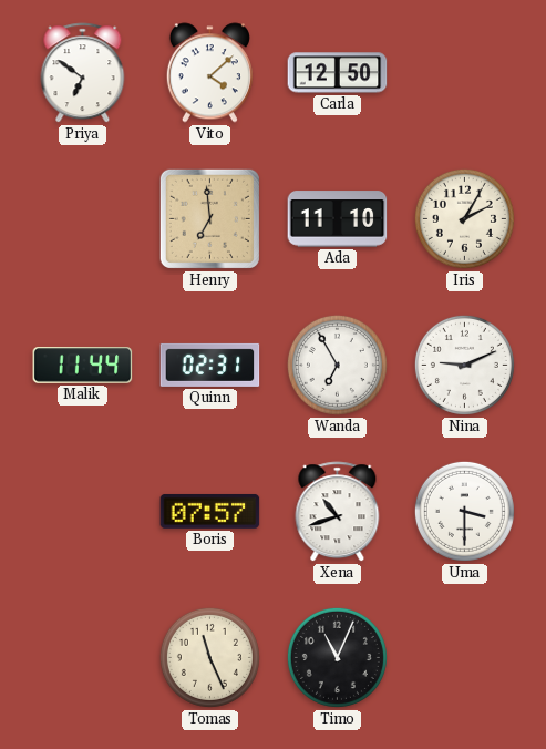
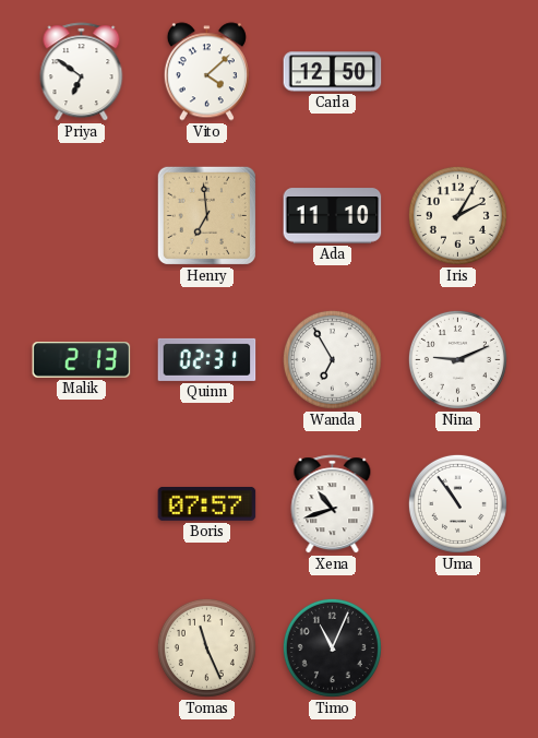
Malik: 11:44 -> 2:13 (82, 360)
Uma: 3:30 -> 10:54 (457, 503)
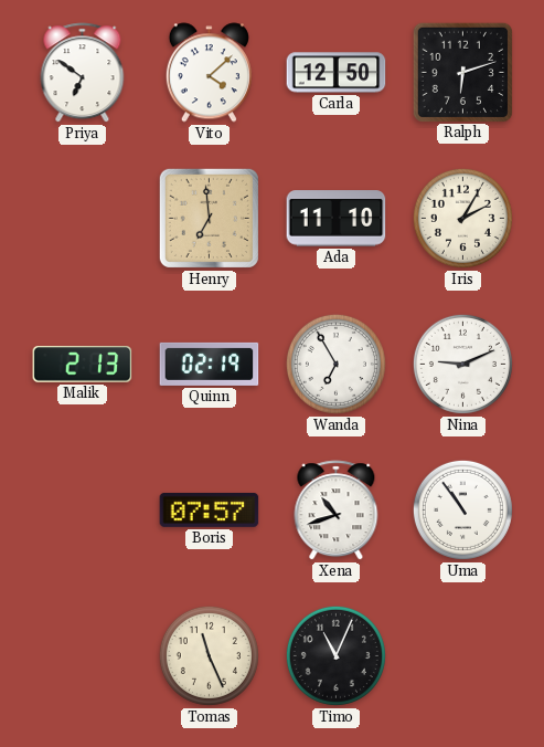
Ralph: none -> 6:12 (462, 72)
Quinn: 02:31 -> 02:19 (210, 364)
